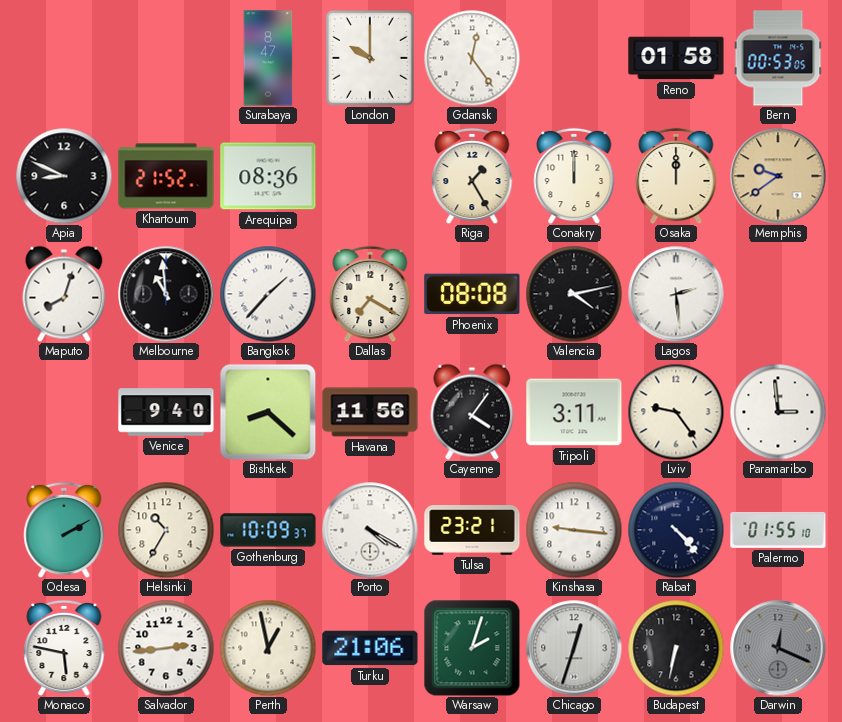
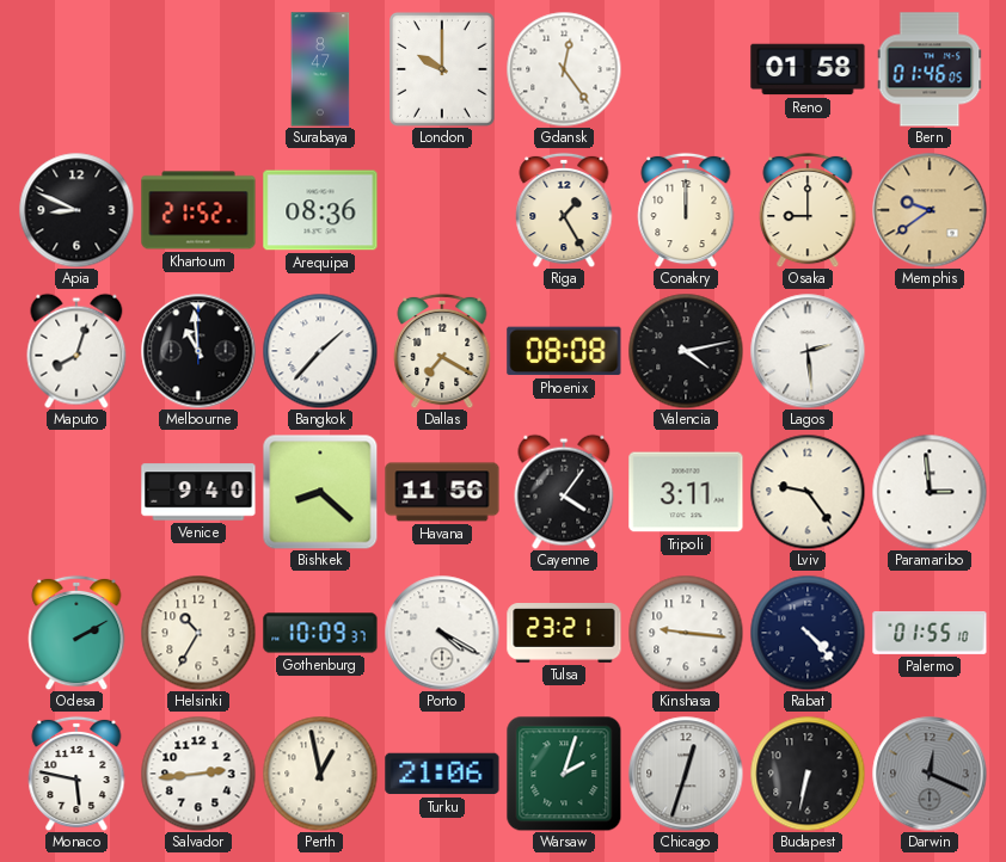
Bern: 00:53 -> 01:46 (930, 69)
Osaka: 12:00 -> 9:00 (808, 210)
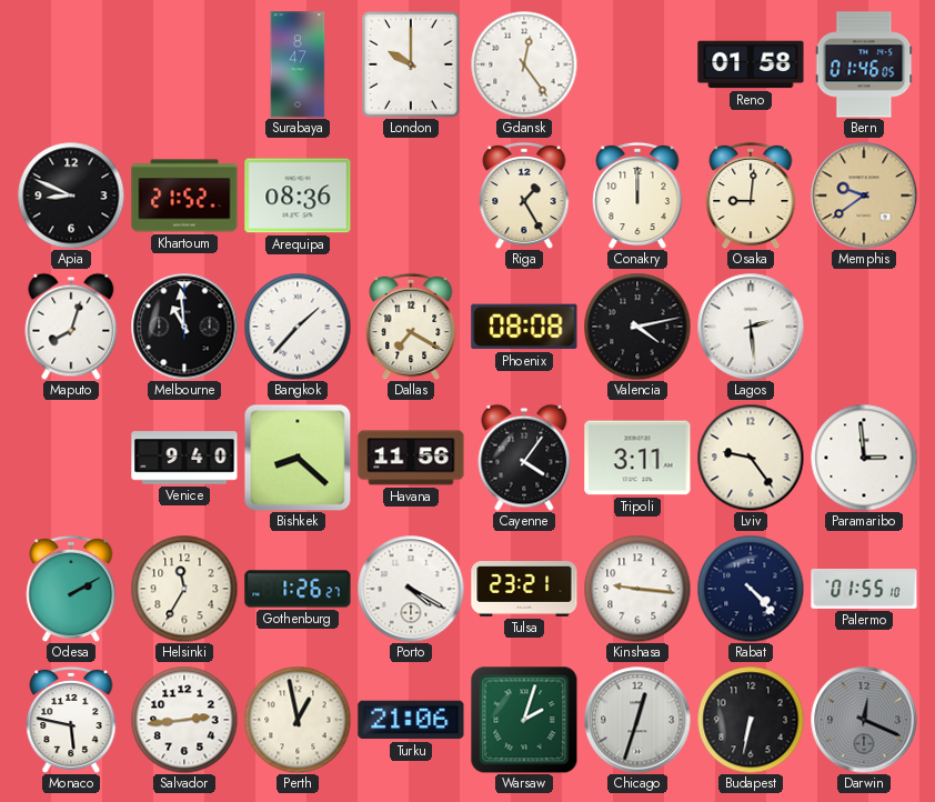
Osaka: 9:00 -> 9:01 (751, 196)
Helsinki: 10:35 -> 11:35 (184, 589)
Gothenburg: 10:09 -> 1:26 (298, 589)
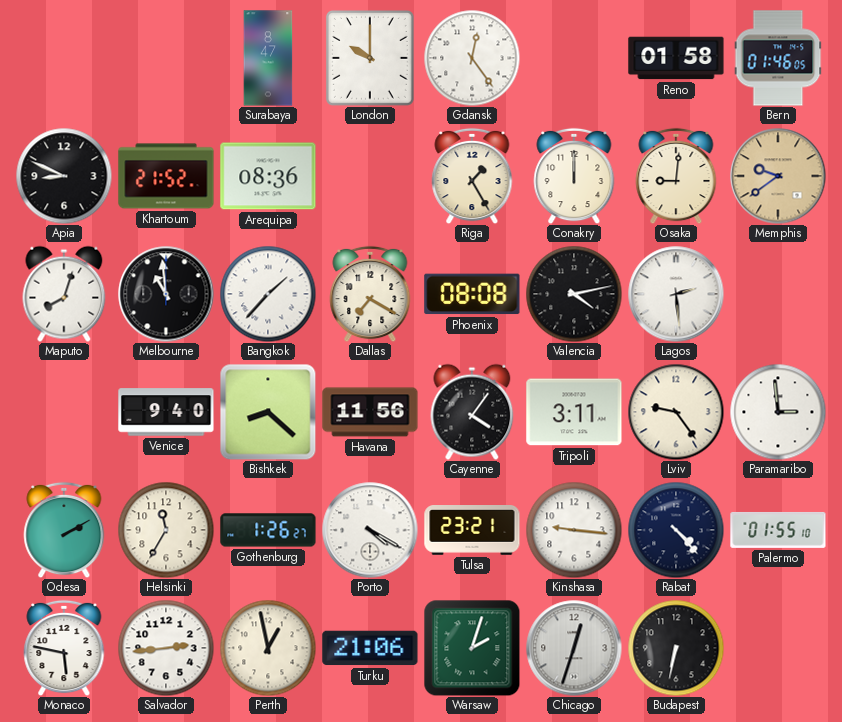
Darwin: 12:19 -> none (864, 720)
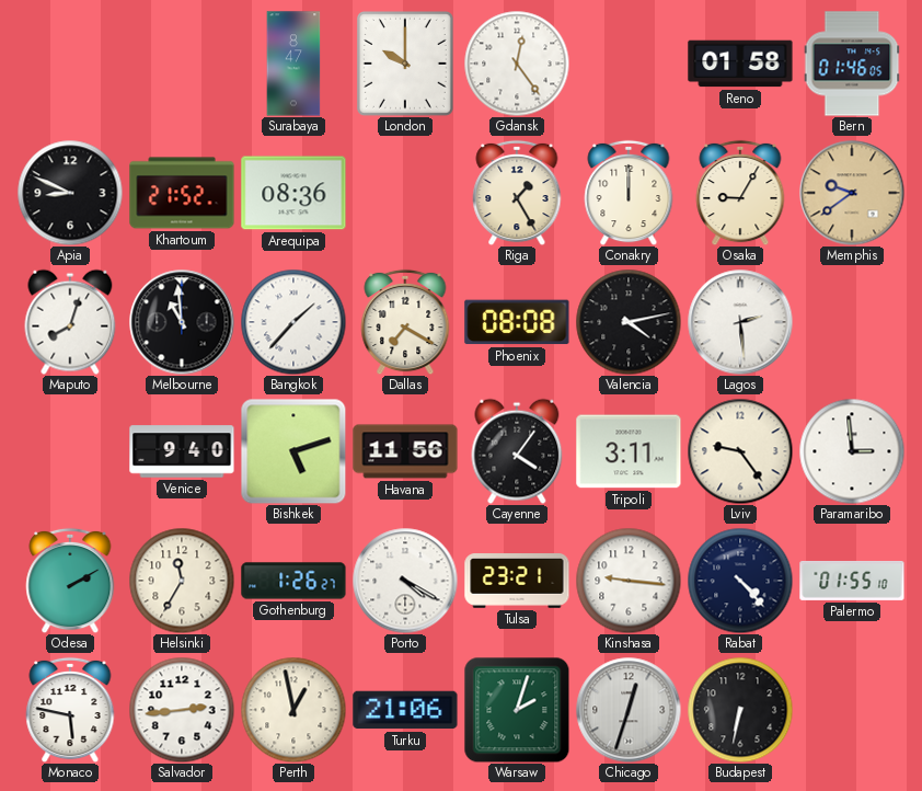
Osaka: 9:01 -> 9:05 (740, 193)
Bishkek: 8:22 -> 5:12 (293, 451)
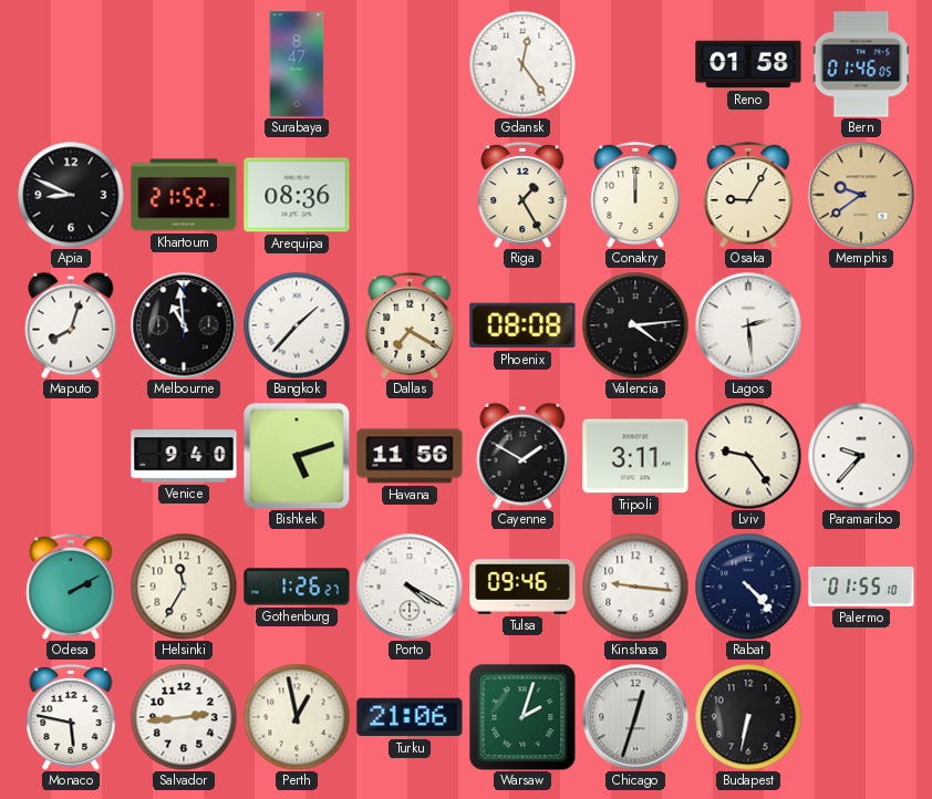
London: 10:00 -> none (405, 64)
Valencia: 4:13 -> 4:14 (635, 325)
Cayenne: 4:06 -> 1:50 (522, 456)
Paramaribo: 2:59 -> 9:37 (861, 456)
Tulsa: 23:21 -> 09:46 (522, 588)
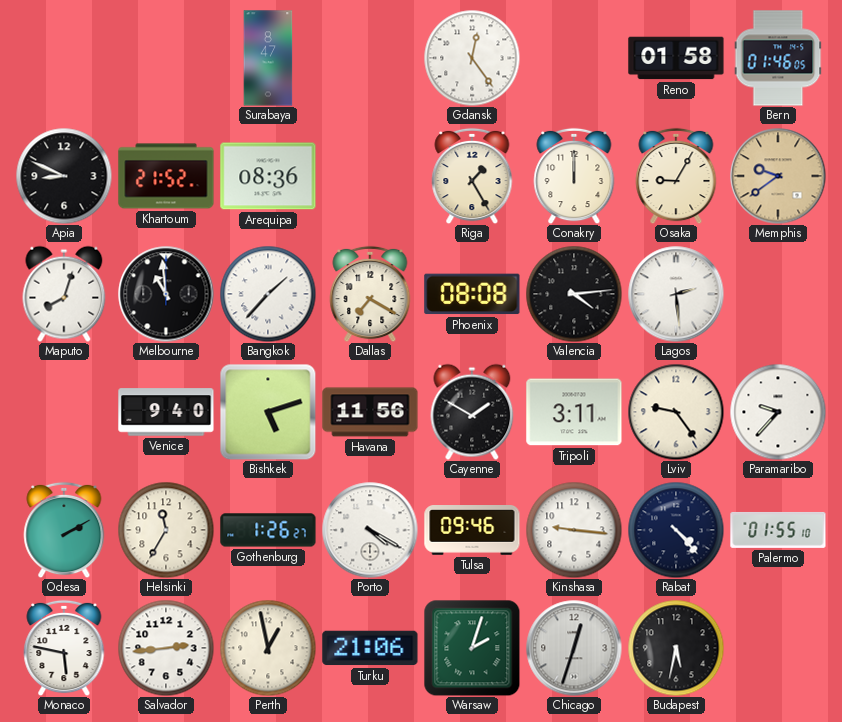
Budapest: 6:32 -> 5:32 (676, 648)
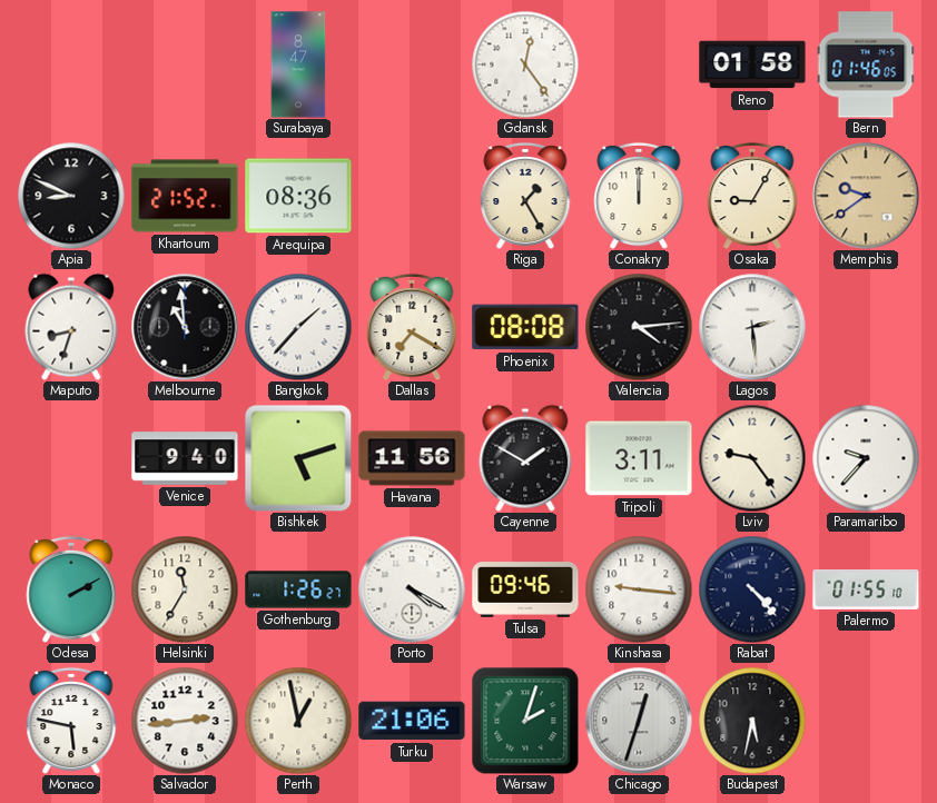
Maputo: 8:03 -> 8:33 (71, 327)
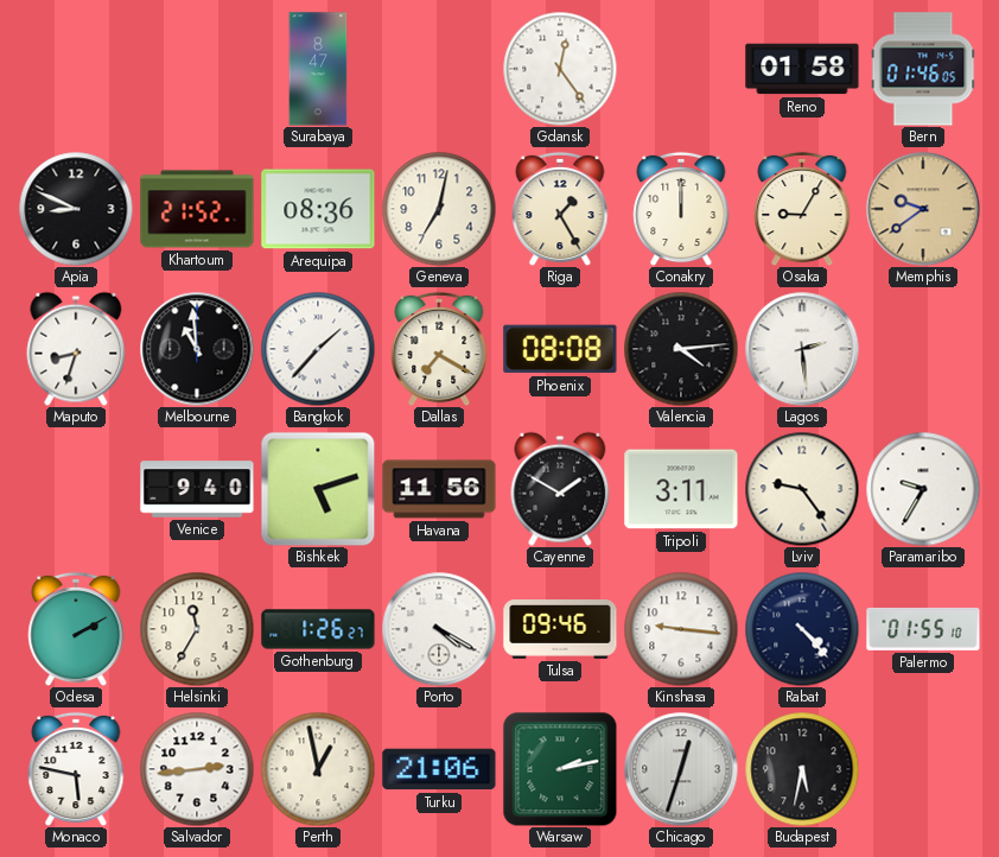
Geneva: none -> 7:02 (439, 209)
Paramaribo: 9:37 -> 9:35 (923, 489)
Warsaw: 2:03 -> 2:13 (560, 769)
